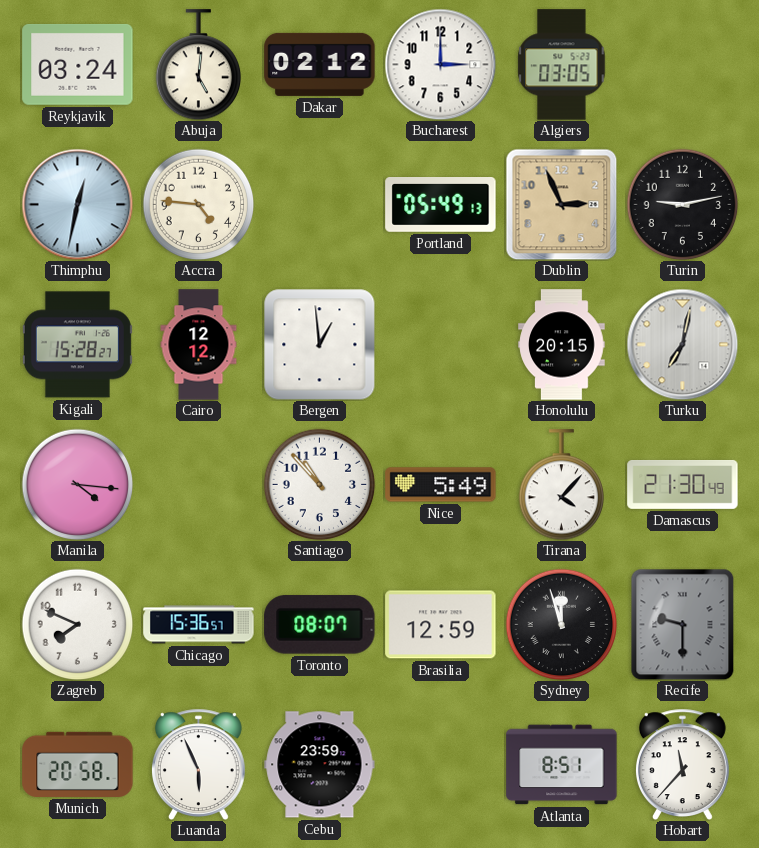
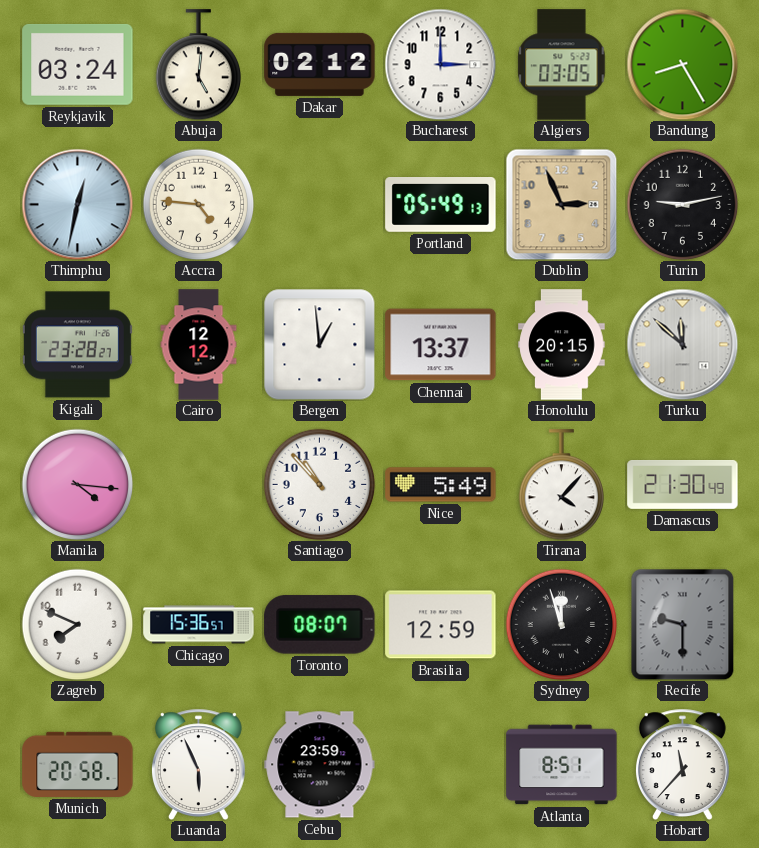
Bandung: none -> 8:25 (682, 64)
Kigali: 15:28 -> 23:28 (77, 345)
Chennai: none -> 13:37 (441, 345)
Turku: 7:02 -> 11:52 (682, 344)
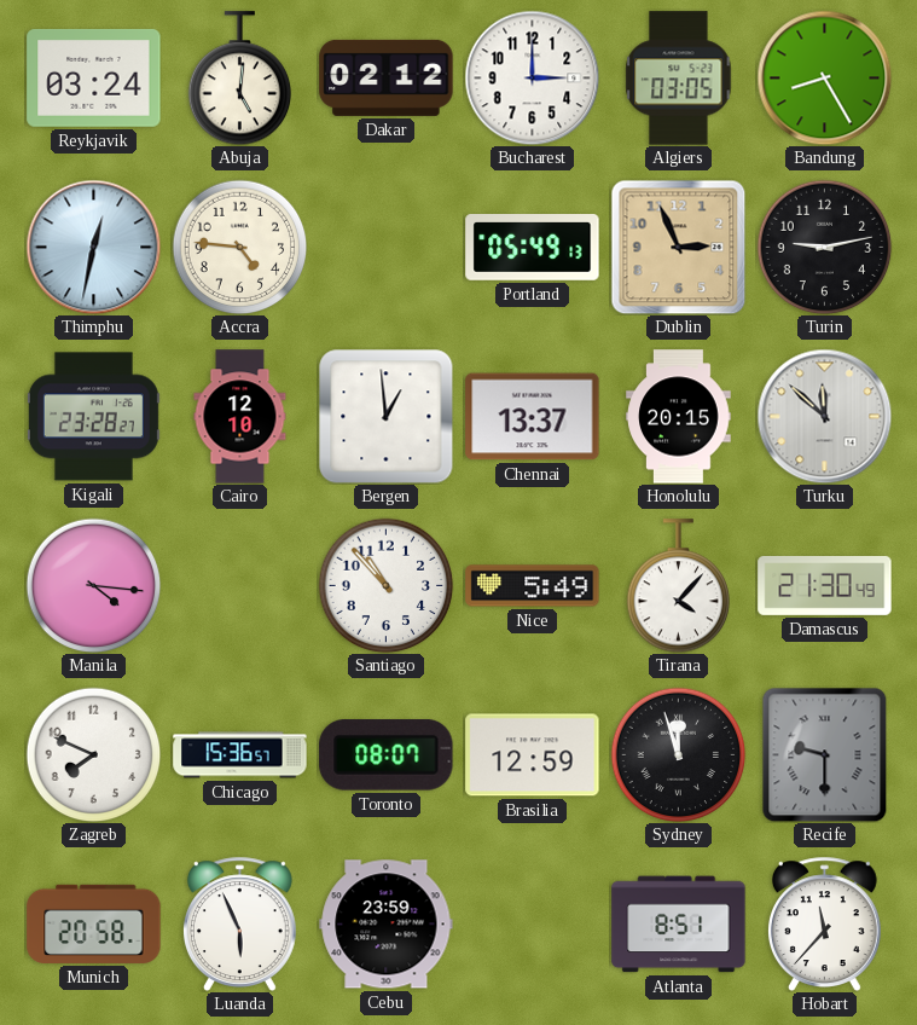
Cairo: 12:12 -> 12:10 (240, 417)
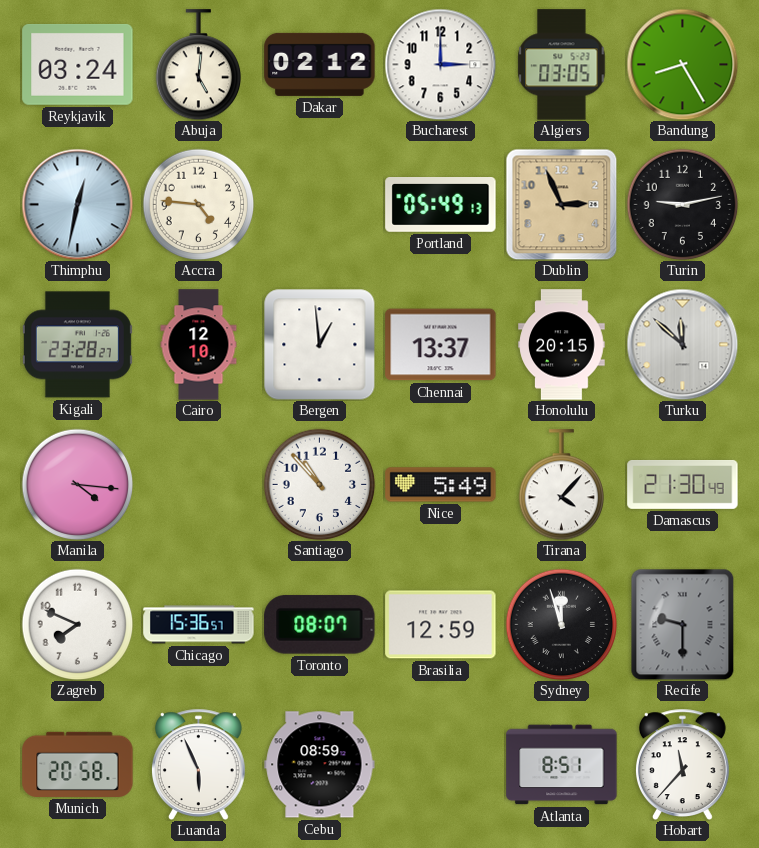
Cebu: 23:59 -> 08:59 (320, 765)
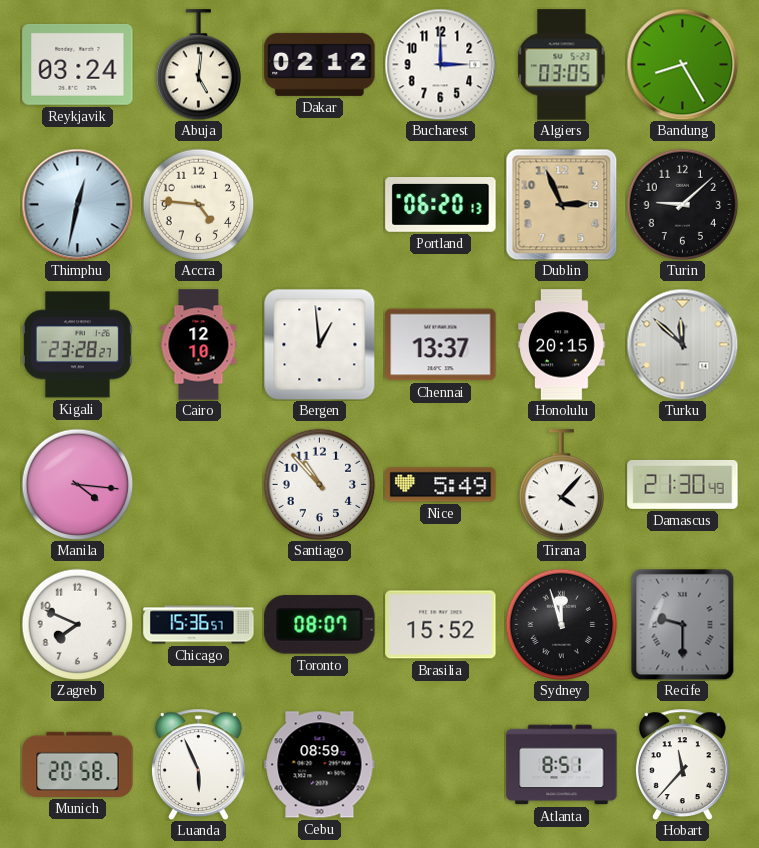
Portland: 05:49 -> 06:20 (441, 205)
Turin: 9:13 -> 9:08 (682, 204)
Brasilia: 12:59 -> 15:52 (441, 625)
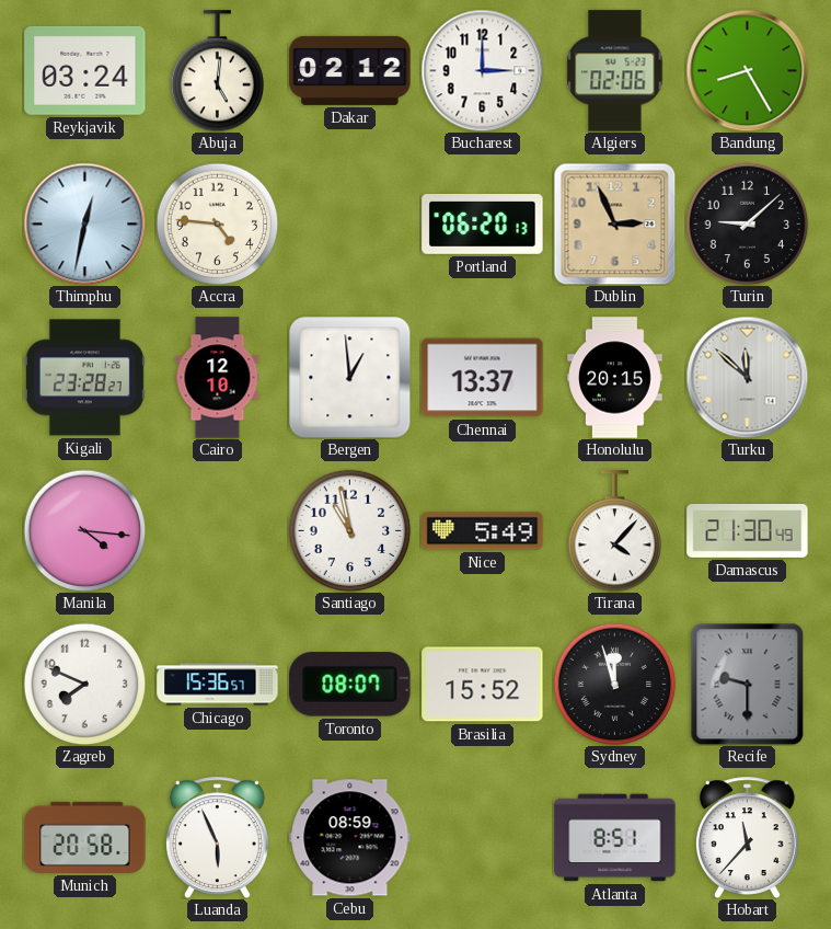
Algiers: 03:05 -> 02:06 (615, 71)
Santiago: 10:53 -> 10:58 (349, 530)
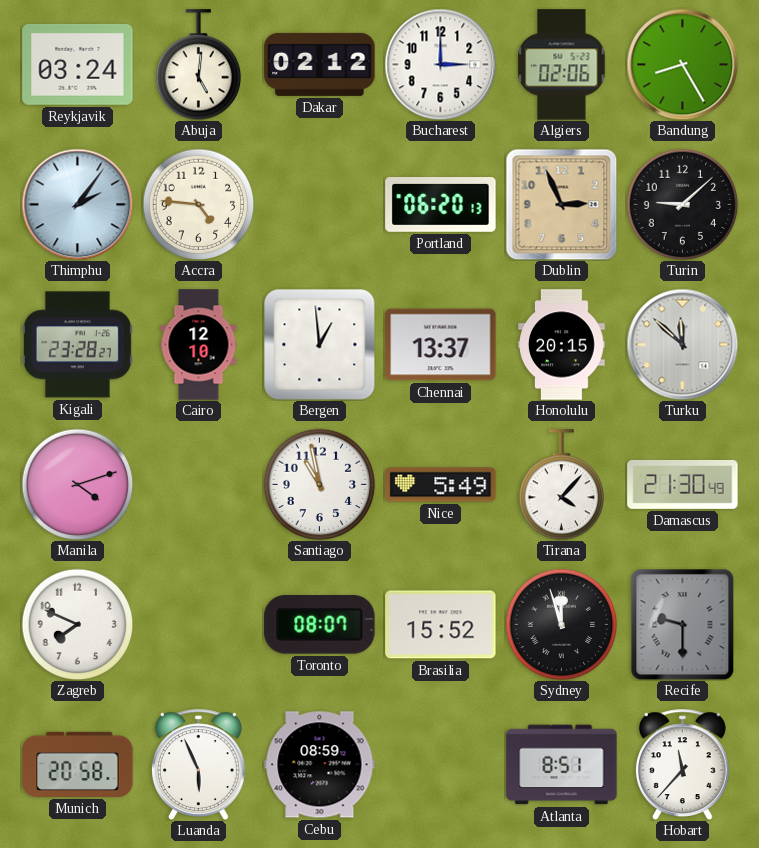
Thimphu: 12:32 -> 2:06 (77, 204)
Manila: 4:16 -> 4:12 (77, 484)
Chicago: 15:36 -> none (218, 685)
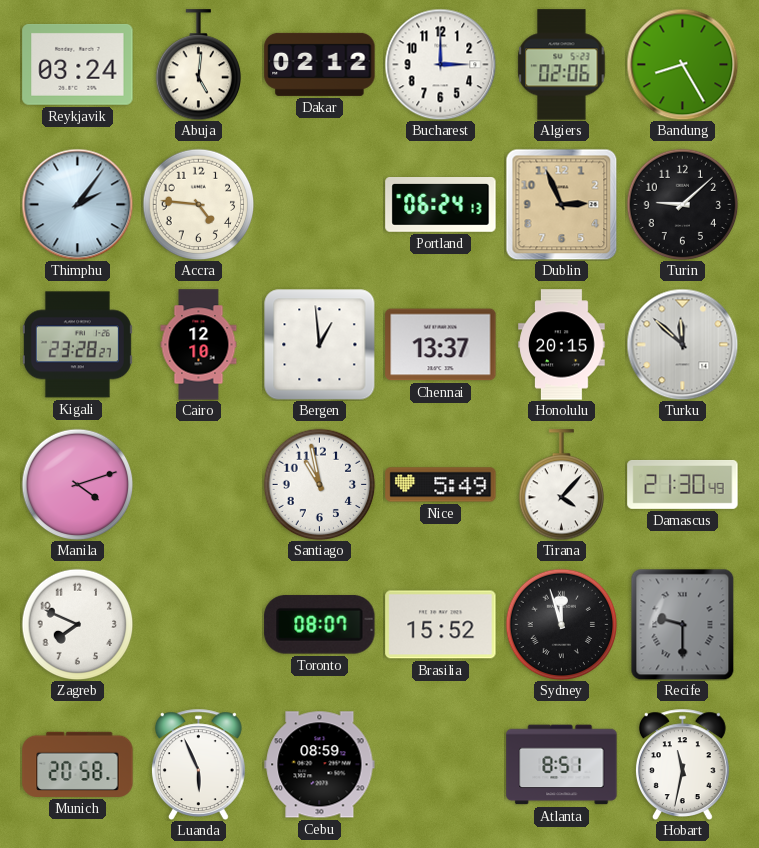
Portland: 06:20 -> 06:24 (441, 205)
Hobart: 11:37 -> 11:32 (682, 764)
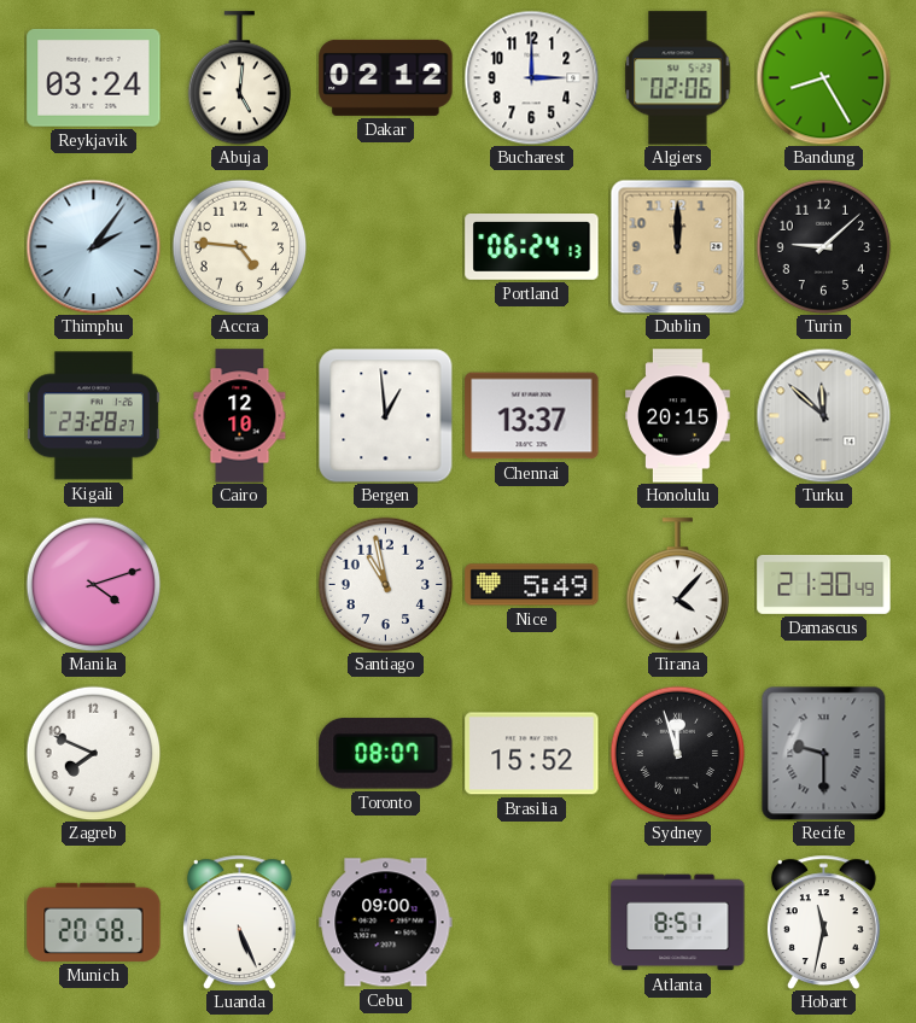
Dublin: 2:56 -> 12:00 (677, 246)
Luanda: 5:56 -> 5:26 (239, 922)
Cebu: 08:59 -> 09:00 (386, 923)
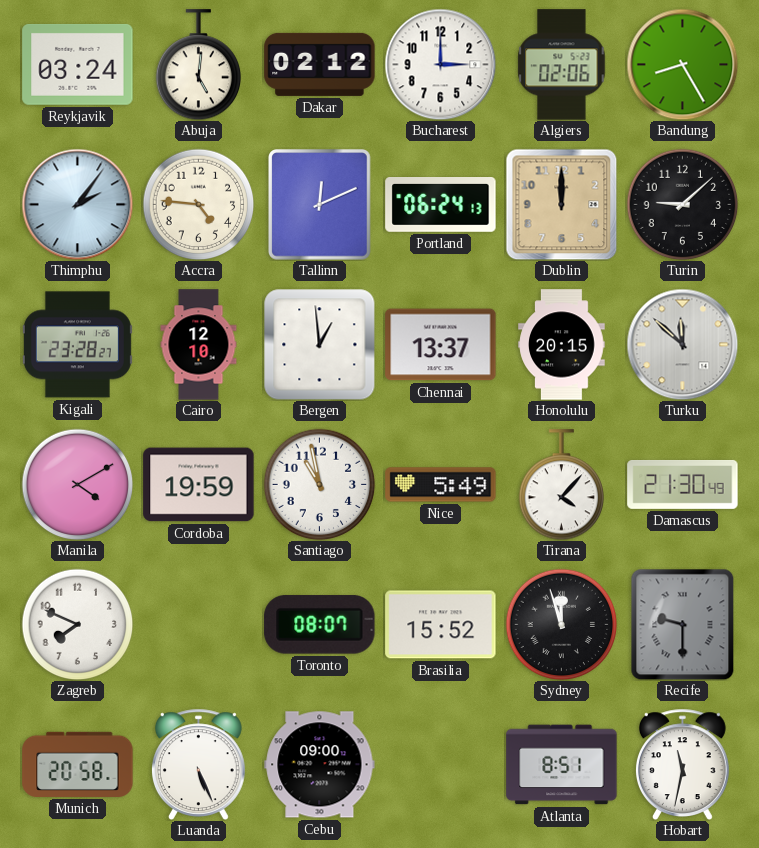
Tallinn: none -> 12:11 (320, 205)
Manila: 4:12 -> 4:10 (77, 484)
Cordoba: none -> 19:59 (199, 485)
